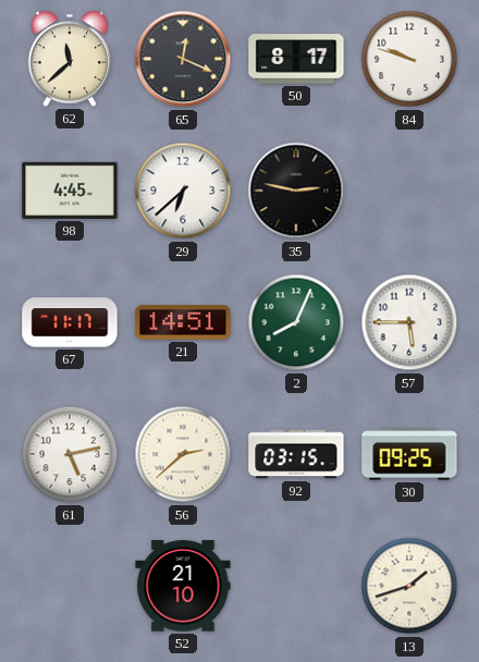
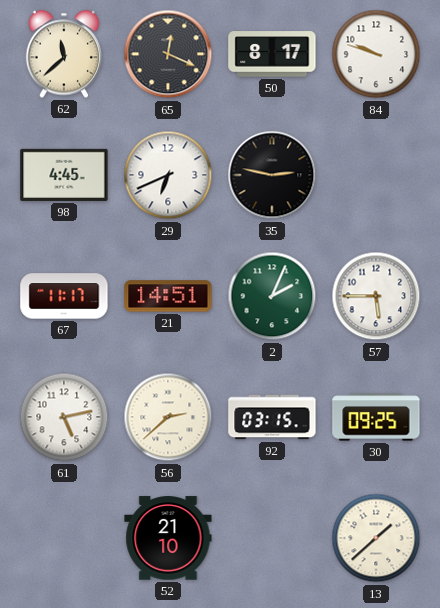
29: 6:38 -> 6:41 (168, 175)
2: 8:04 -> 2:04 (272, 296)
13: 1:42 -> 1:38 (376, 538)
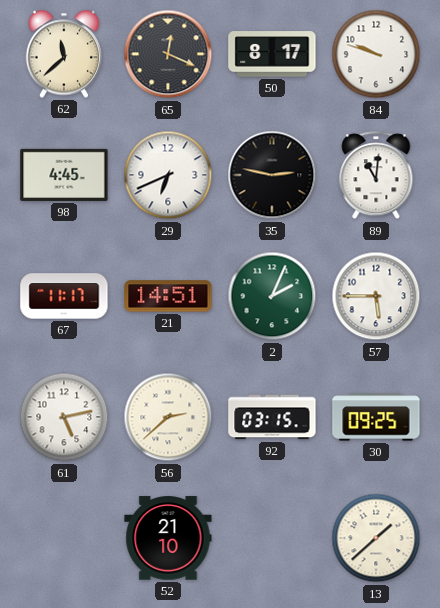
89: none -> 11:01 (376, 176)
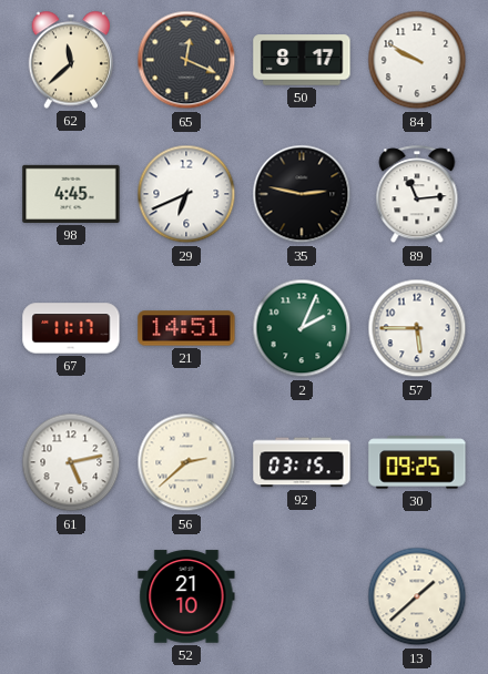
84: 9:48 -> 9:50 (417, 60)
89: 11:01 -> 11:14 (417, 195)
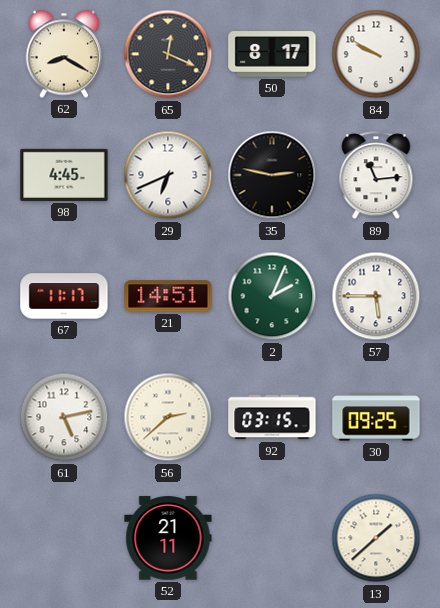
62: 11:38 -> 8:20 (64, 54)
52: 21:10 -> 21:11 (168, 538)
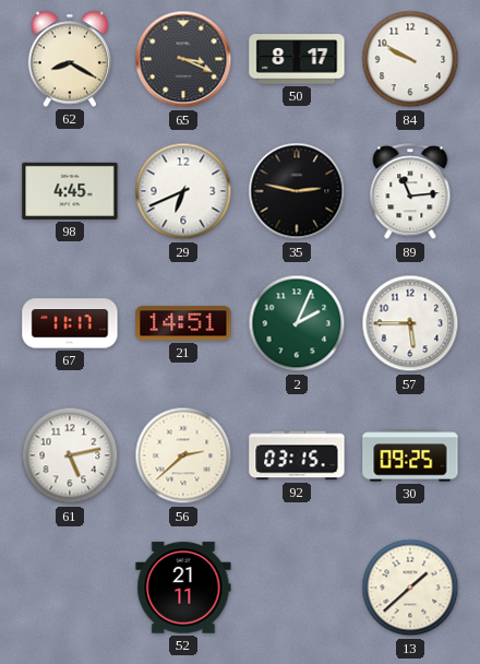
65: 12:19 -> 3:19 (183, 59)
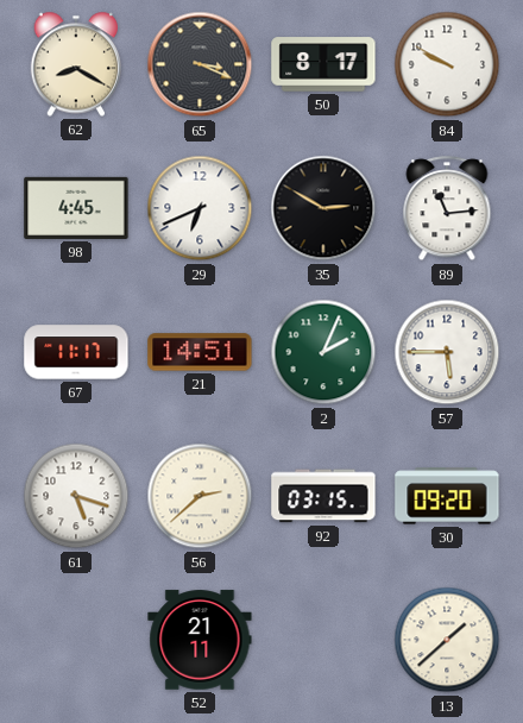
35: 2:47 -> 2:50 (323, 208)
61: 5:13 -> 5:18 (76, 496)
30: 09:25 -> 09:20 (447, 496)
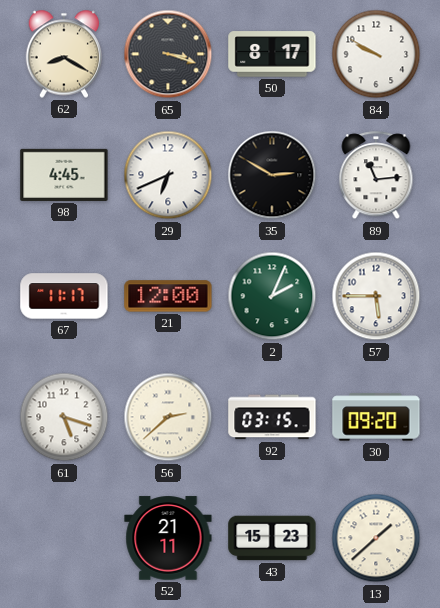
65: 3:19 -> 3:18 (168, 54)
21: 14:51 -> 12:00 (168, 296)
43: none -> 15:23 (272, 538)
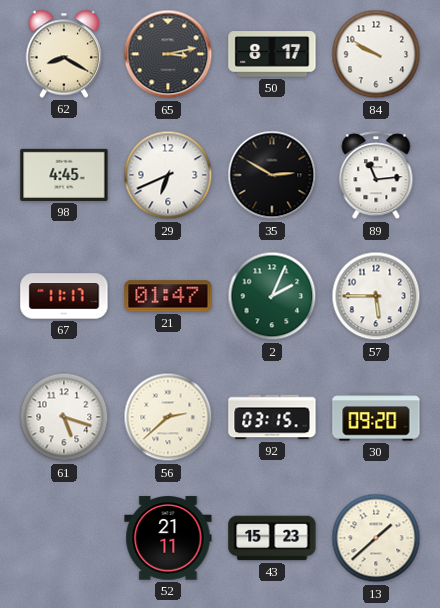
65: 3:18 -> 3:13 (168, 54)
21: 12:00 -> 01:47 (168, 296)
